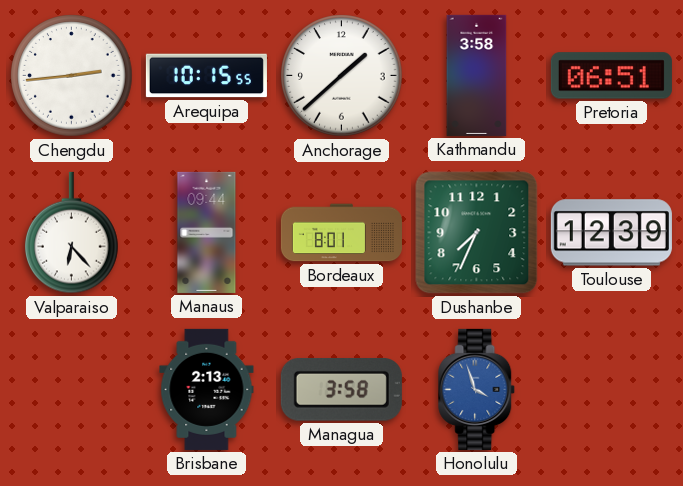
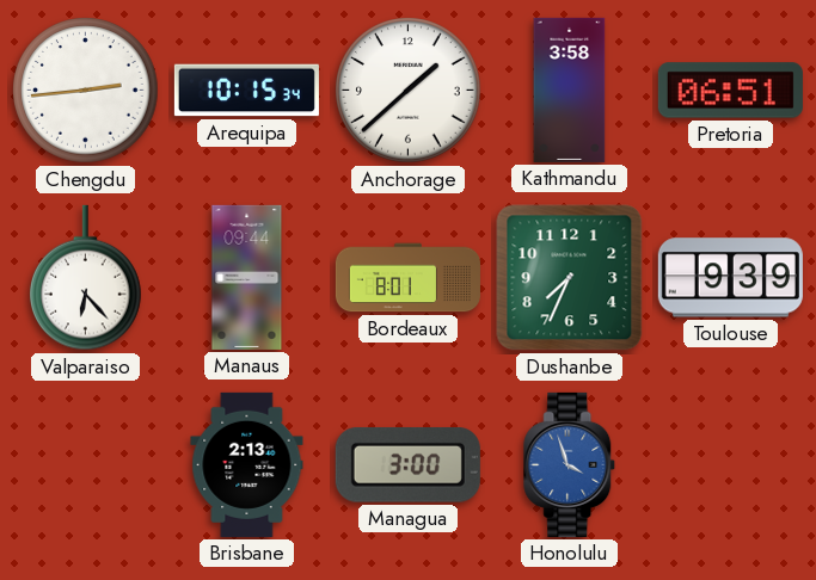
Arequipa: 10:15:55 -> 10:15:34 (246, 91)
Toulouse: 12:39 -> 9:39 (730, 278)
Managua: 3:58 -> 3:00 (407, 465)
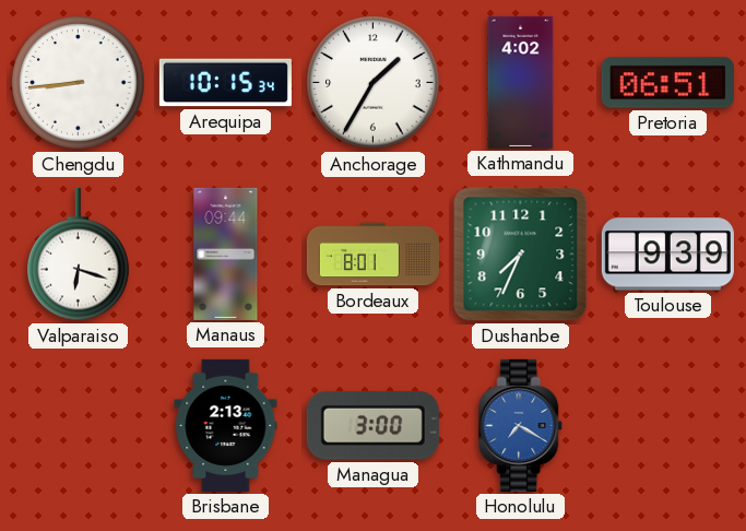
Chengdu: 2:44 -> 8:44 (79, 83)
Anchorage: 1:38 -> 1:35 (374, 83)
Kathmandu: 3:58 -> 4:02 (521, 82)
Valparaiso: 6:23 -> 6:18 (79, 255)
Honolulu: 3:57 -> 7:20 (521, 425)
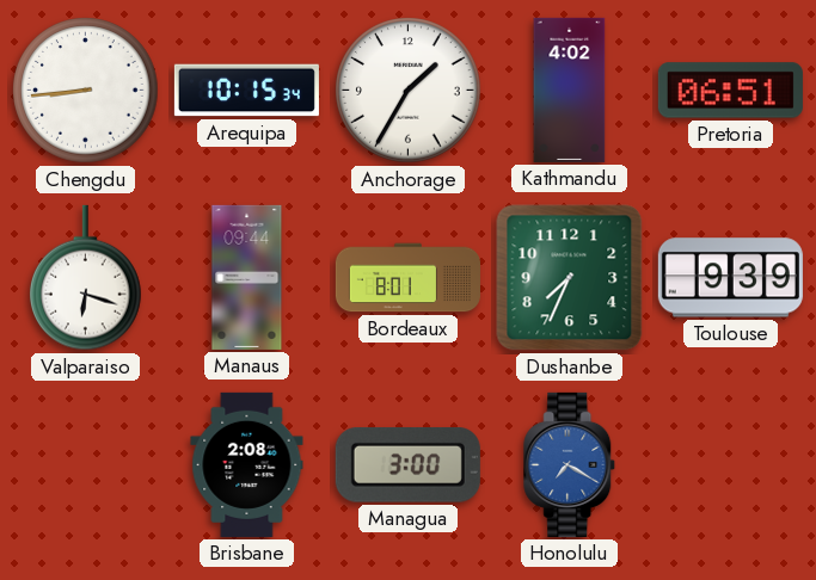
Brisbane: 2:13 -> 2:08 (247, 464)
